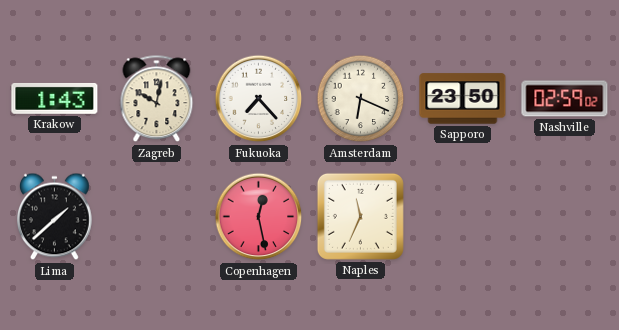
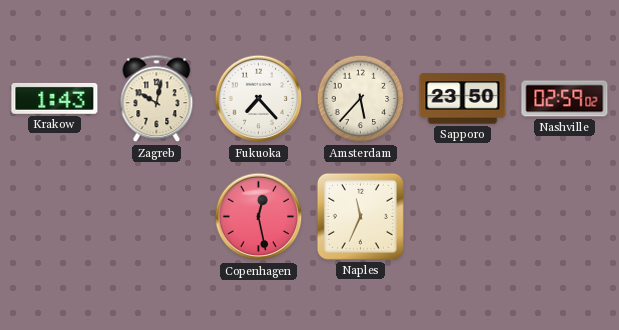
Amsterdam: 6:19 -> 5:37 (361, 99)
Lima: 1:38 -> none (55, 217)
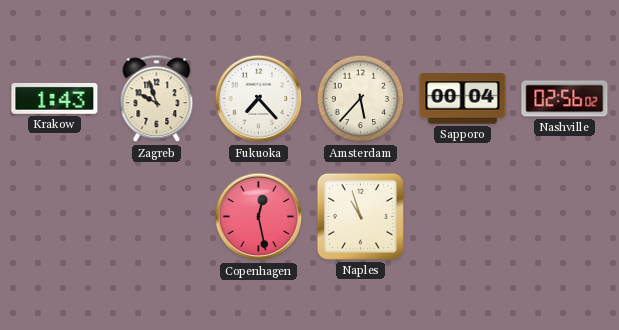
Zagreb: 10:02 -> 9:57 (157, 99)
Sapporo: 23:50 -> 00:04 (463, 99)
Nashville: 02:59 -> 02:56 (565, 99)
Naples: 11:34 -> 10:57 (360, 216)
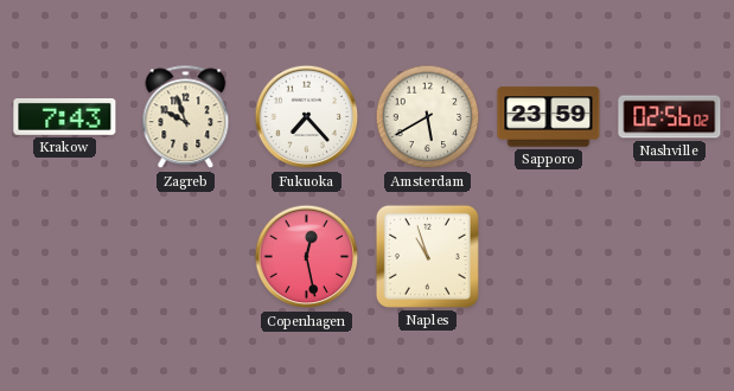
Krakow: 1:43 -> 7:43 (65, 116)
Amsterdam: 5:37 -> 5:40 (428, 117)
Sapporo: 00:04 -> 23:59 (549, 117)
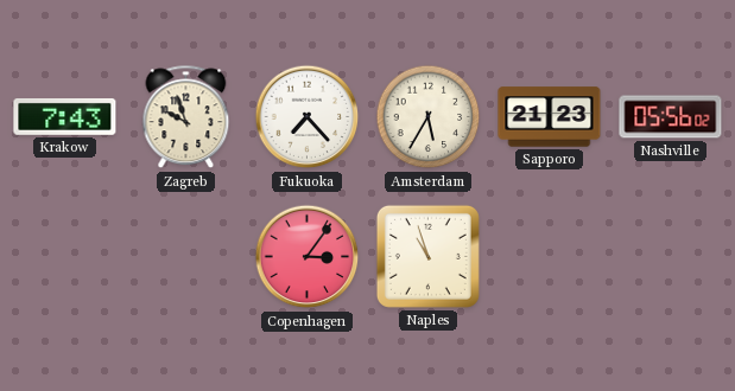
Amsterdam: 5:40 -> 5:35 (429, 117)
Sapporo: 23:59 -> 21:23 (550, 117)
Nashville: 02:56 -> 05:56 (671, 117)
Copenhagen: 12:28 -> 3:06 (308, 257)
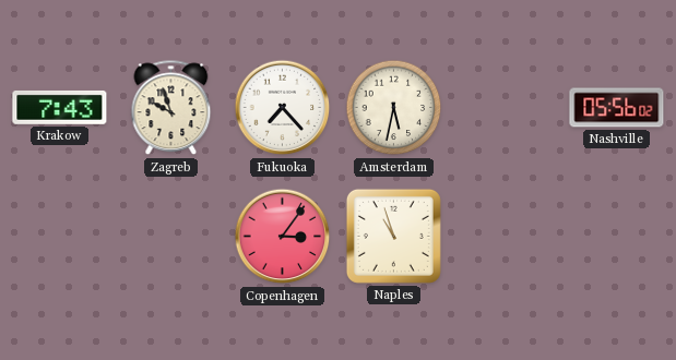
Amsterdam: 5:35 -> 5:32 (394, 108)
Sapporo: 21:23 -> none (550, 117)
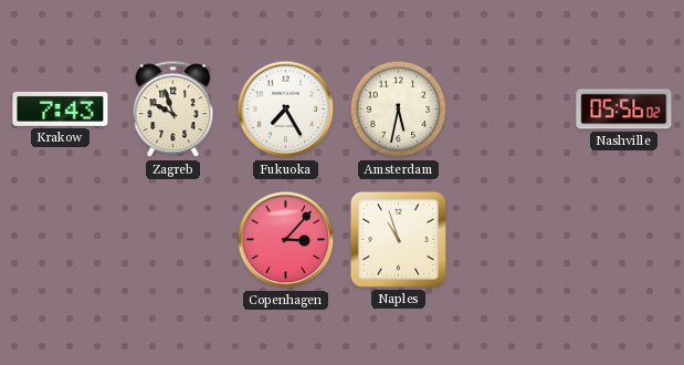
Fukuoka: 7:23 -> 7:25 (286, 109)
Copenhagen: 3:06 -> 3:07 (286, 240)
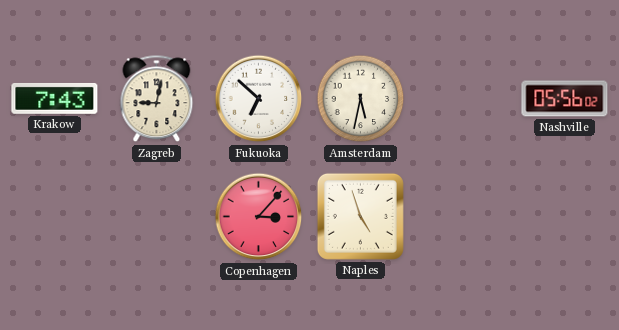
Zagreb: 9:57 -> 9:02 (157, 99)
Fukuoka: 7:25 -> 6:52 (259, 99)
Naples: 10:57 -> 4:57 (360, 216)
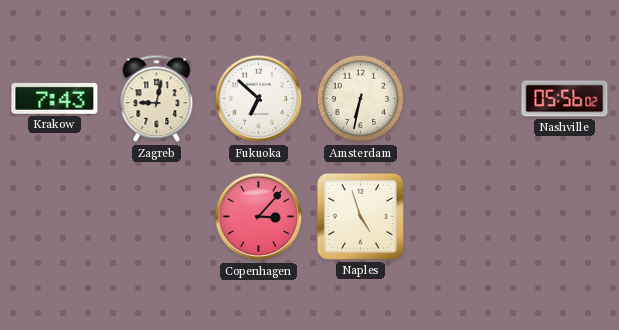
Amsterdam: 5:32 -> 6:32 (361, 99)
